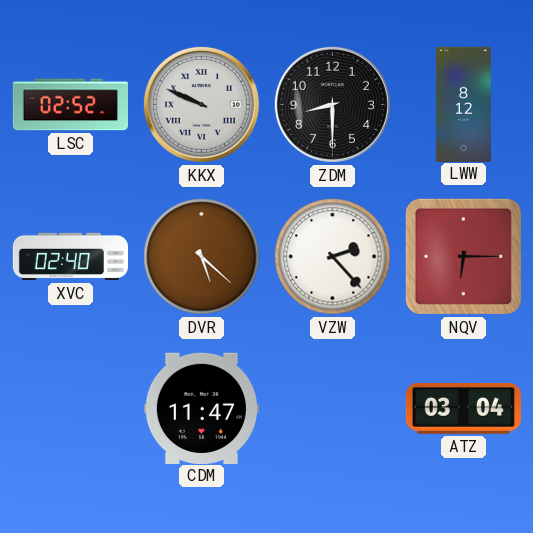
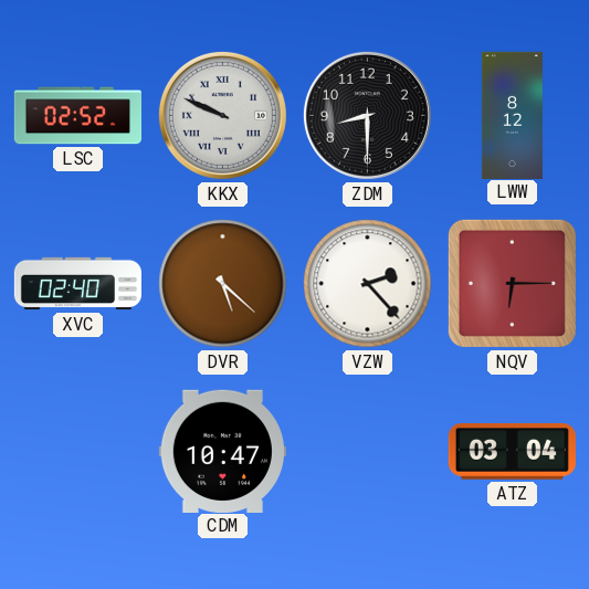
CDM: 11:47 -> 10:47 (222, 451)
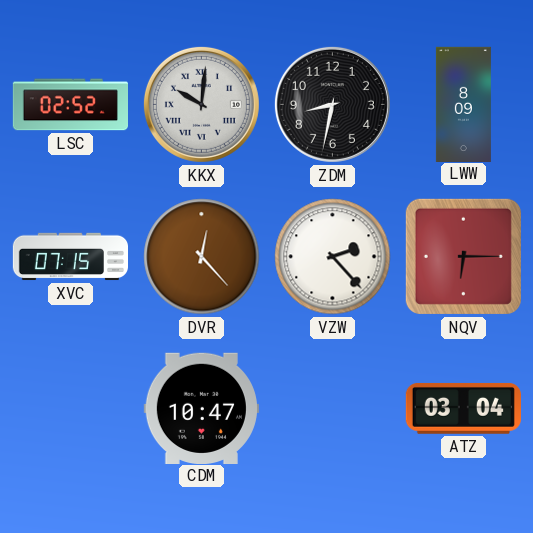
KKX: 9:49 -> 10:01 (201, 104)
ZDM: 8:30 -> 8:32 (332, 104)
LWW: 8:12 -> 8:09 (463, 104)
XVC: 02:40 -> 07:15 (71, 257)
DVR: 5:22 -> 12:23 (202, 257)
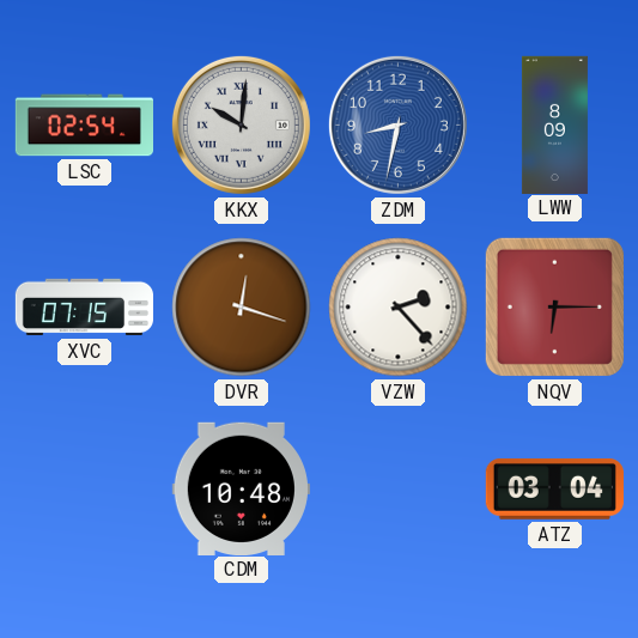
LSC: 02:52 -> 02:54 (84, 126)
ZDM dial: black -> blue (397, 124)
DVR: 12:23 -> 12:18 (242, 308)
CDM: 10:47 -> 10:48 (241, 488)
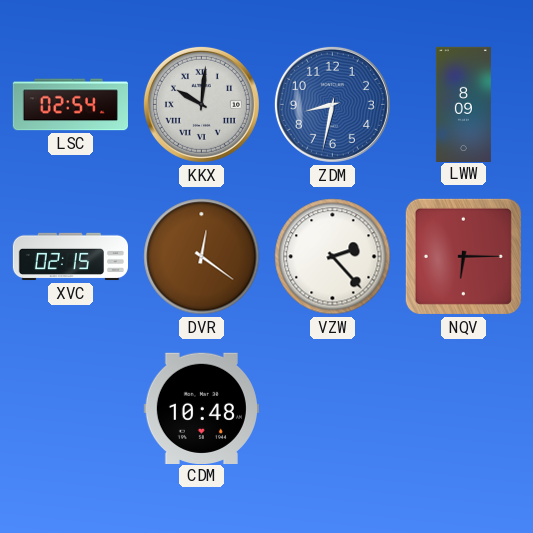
XVC: 07:15 -> 02:15 (71, 257)
DVR: 12:18 -> 12:21 (202, 257)
ATZ: 03:04 -> none (554, 490)
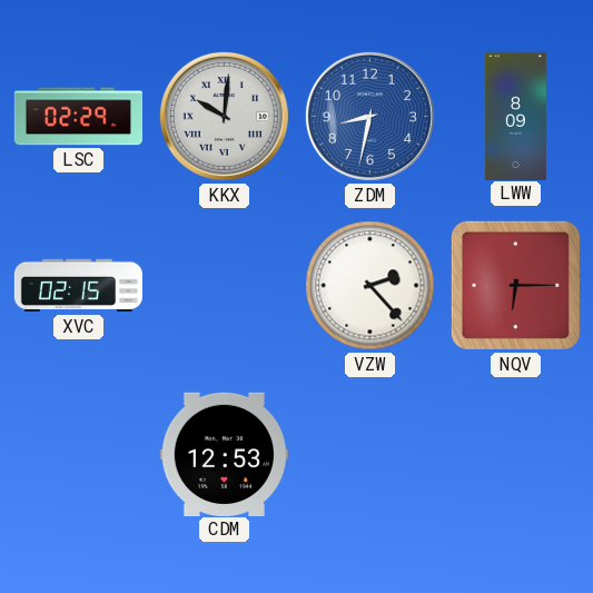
LSC: 02:54 -> 02:29 (78, 117)
DVR: 12:21 -> none (202, 257)
CDM: 10:48 -> 12:53 (224, 454)
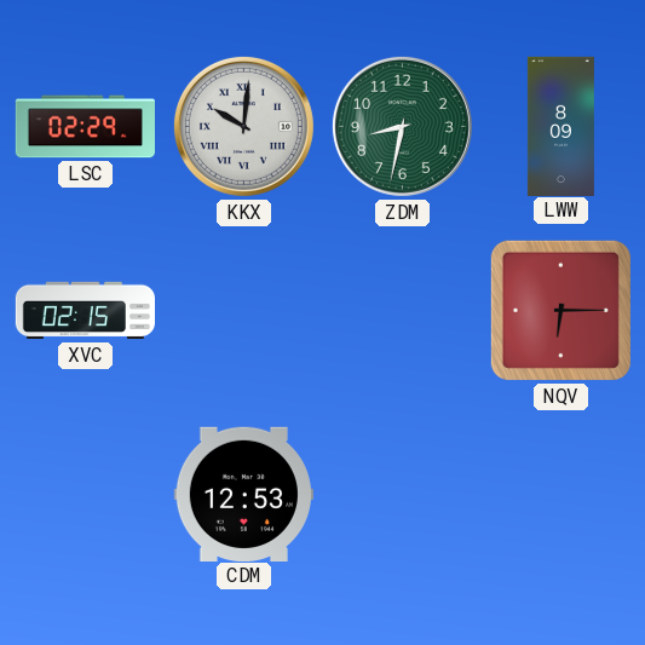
ZDM dial: blue -> green (402, 126)
VZW: 2:23 -> none (370, 286)
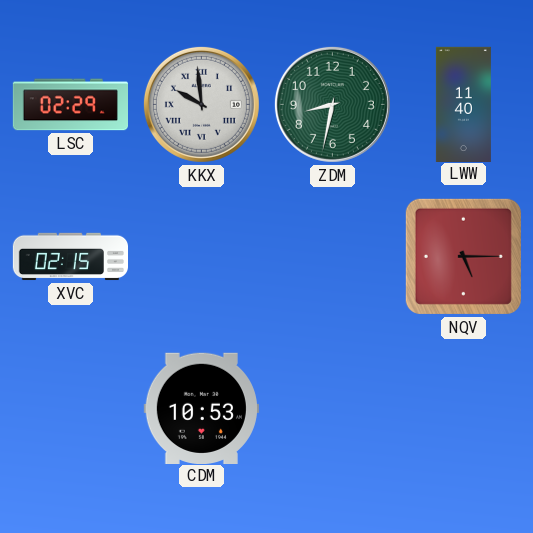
KKX: 10:01 -> 9:59 (201, 104)
LWW: 8:09 -> 11:40 (463, 104)
NQV: 6:15 -> 5:15 (463, 256)
CDM: 12:53 -> 10:53 (201, 408)
